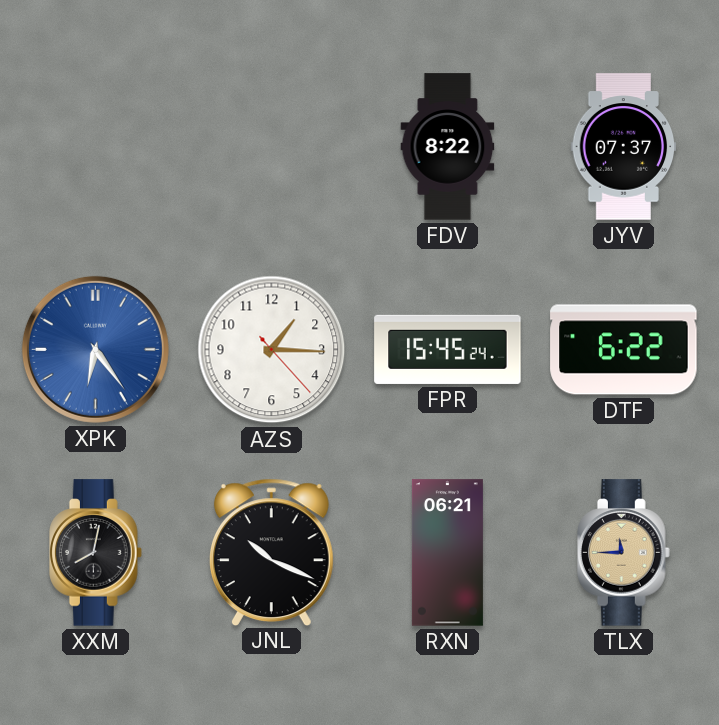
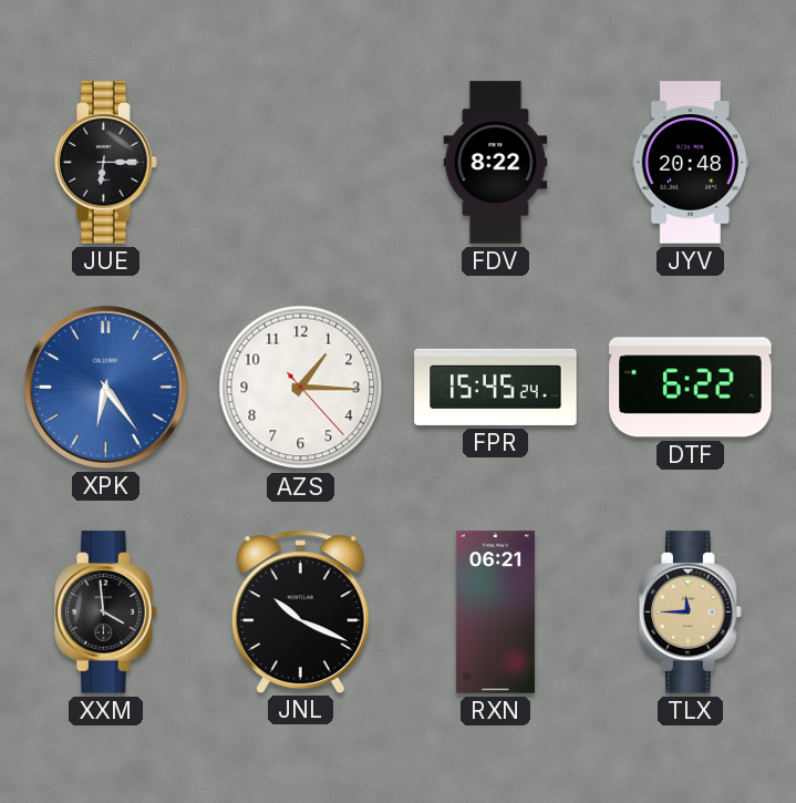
JUE: none -> 6:15 (106, 163)
JYV: 07:37 -> 20:48 (691, 163)
XXM: 8:02 -> 3:59 (106, 612)
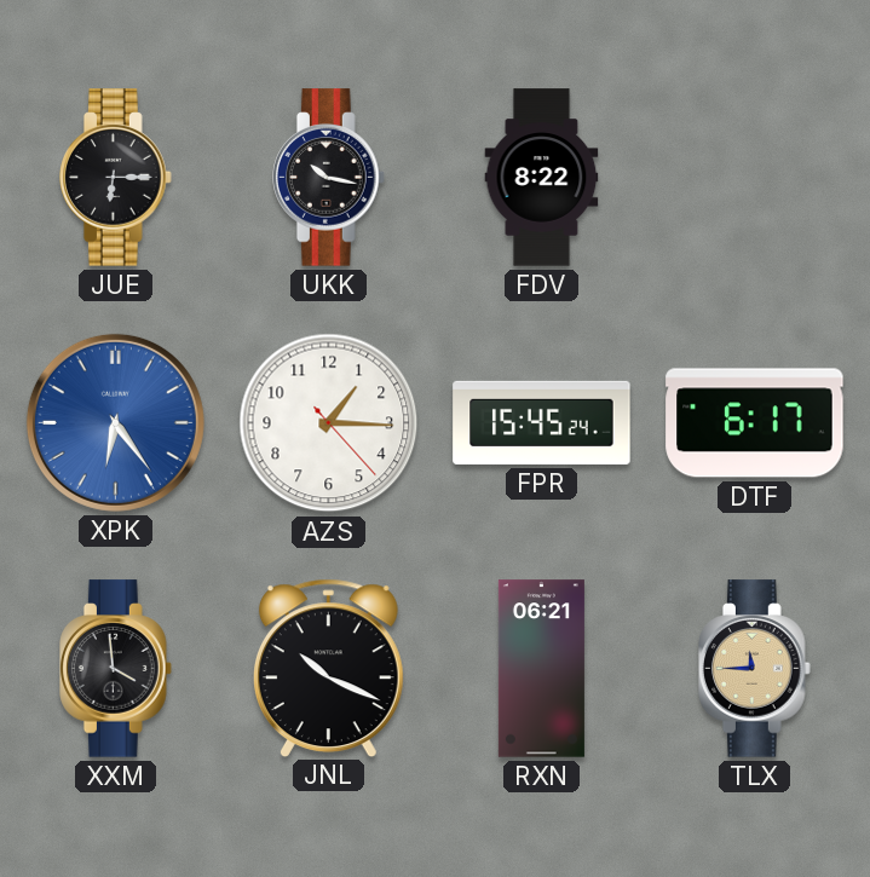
UKK: none -> 10:17 (329, 178)
JYV: 20:48 -> none (691, 163)
DTF: 6:22 -> 6:17 (755, 423)
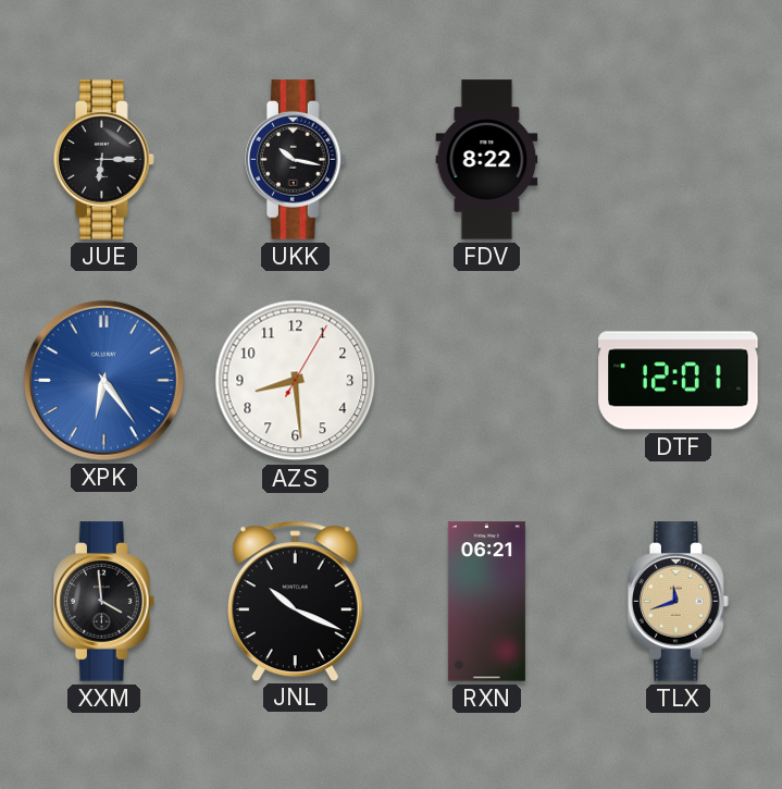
AZS: 1:15 -> 8:29 (296, 381)
FPR: 15:45 -> none (542, 422)
DTF: 6:17 -> 12:01 (679, 381)
TLX: 11:45 -> 11:42 (679, 602)
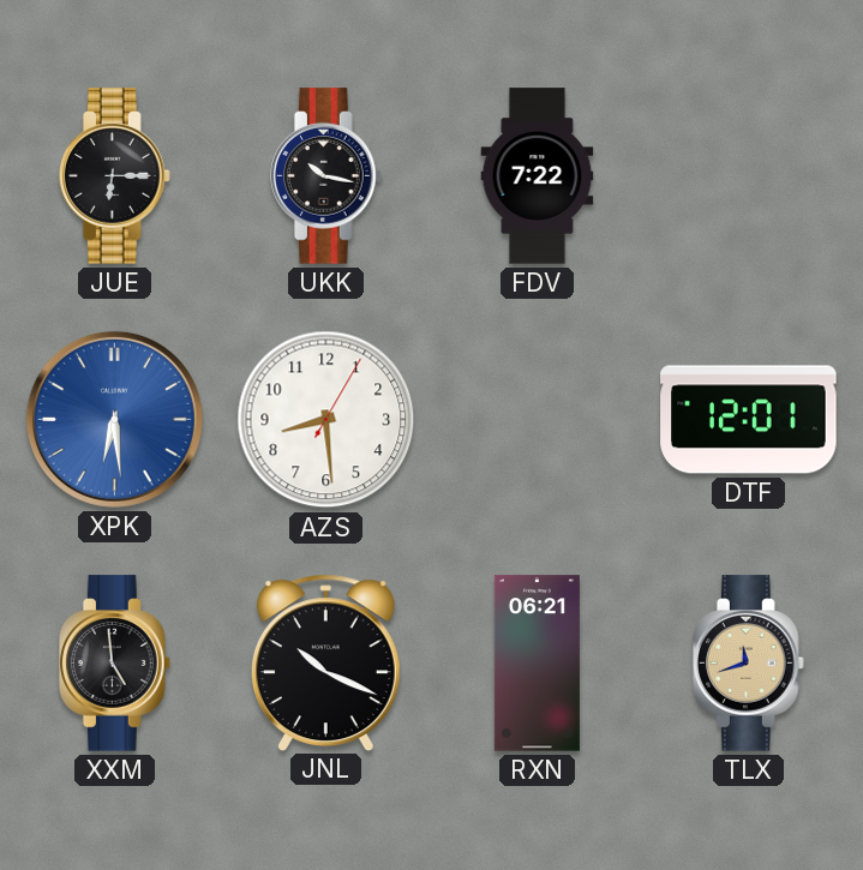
FDV: 8:22 -> 7:22 (538, 176)
XPK: 6:24 -> 6:29 (114, 419)
XXM: 3:59 -> 4:59 (115, 664)
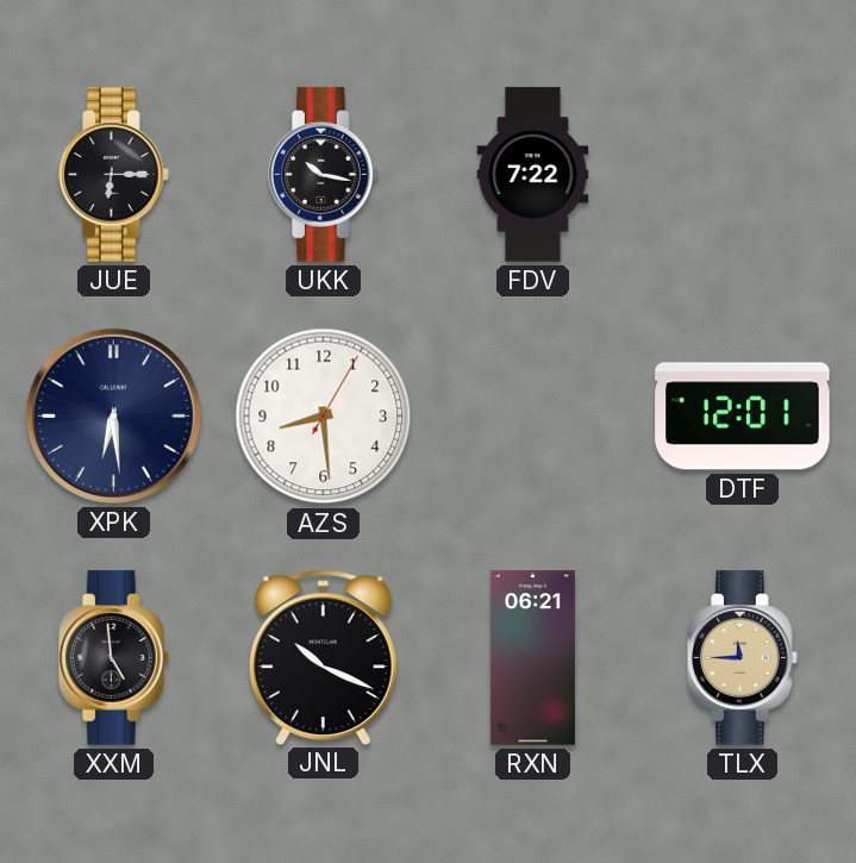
XPK dial: blue -> navy (113, 415)
TLX: 11:42 -> 11:45 (743, 658)
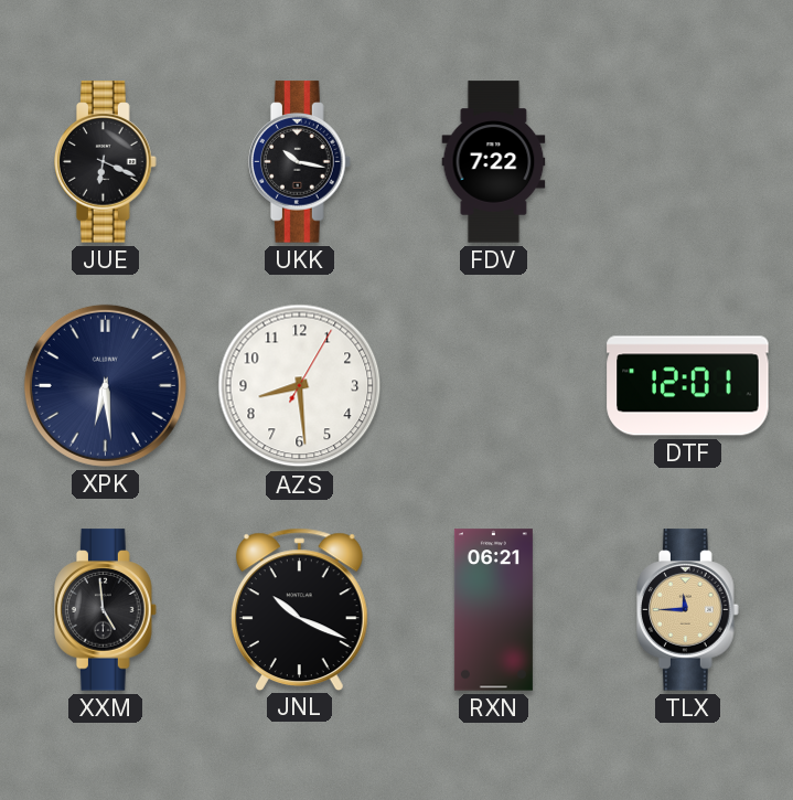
JUE: 6:15 -> 6:19 (106, 162)
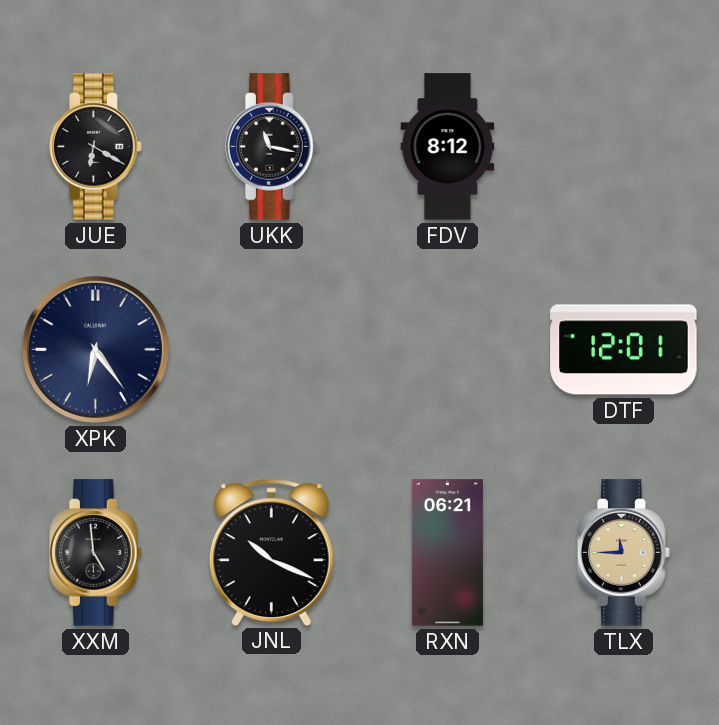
JUE: 6:19 -> 6:20 (96, 147)
UKK: 10:17 -> 11:17 (272, 147)
FDV: 7:22 -> 8:12 (448, 147)
XPK: 6:29 -> 6:24 (95, 349)
AZS: 8:29 -> none (300, 386)
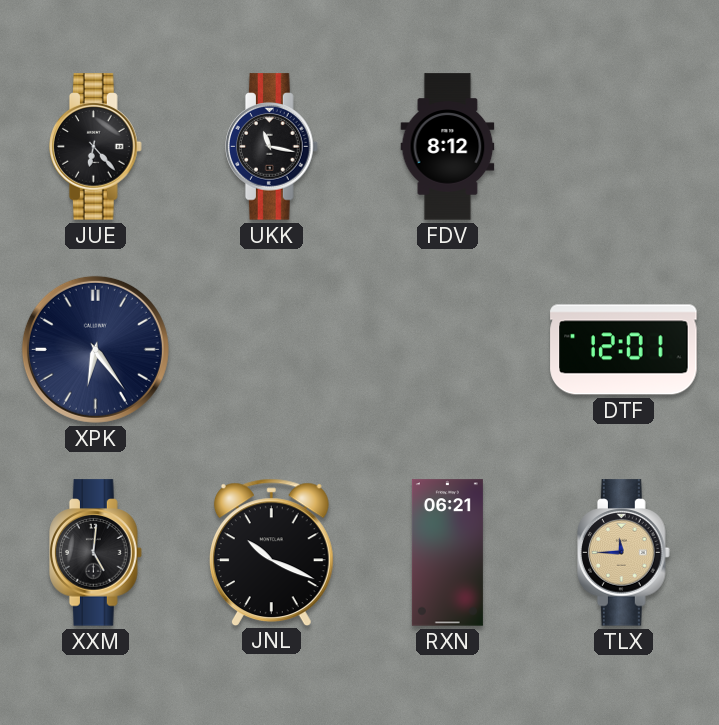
JUE: 6:20 -> 6:23 (96, 147)
XXM: 4:59 -> 5:01 (96, 553)
